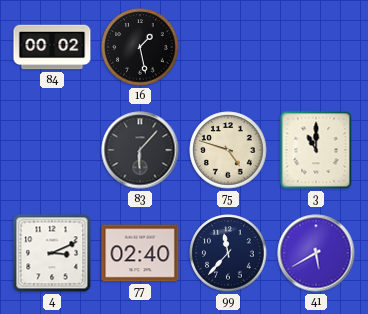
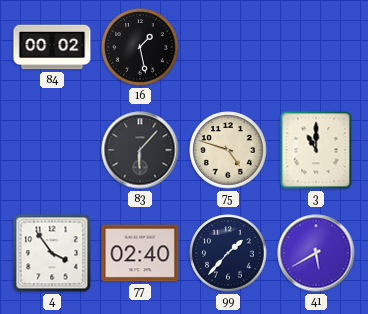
4: 3:11 -> 3:54 (52, 253)
99: 11:37 -> 1:37 (228, 253)
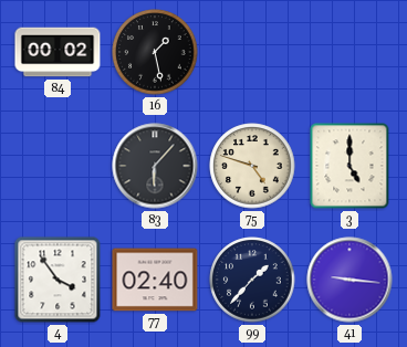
3: 11:00 -> 5:00 (349, 166)
41: 5:40 -> 9:16 (349, 280)
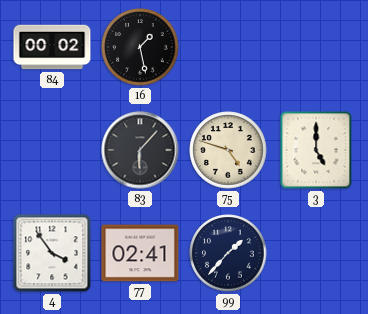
77: 02:40 -> 02:41 (140, 253)
41: 9:16 -> none (349, 280)
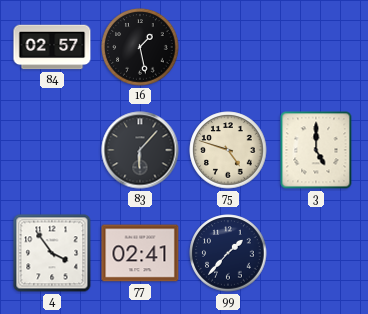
84: 00:02 -> 02:57 (52, 47)
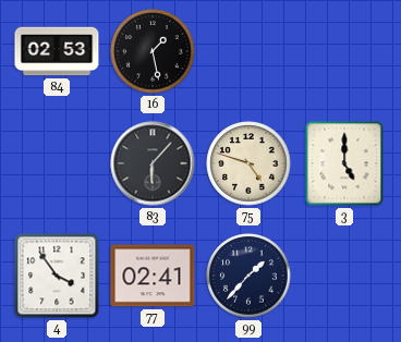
84: 02:57 -> 02:53 (57, 51)
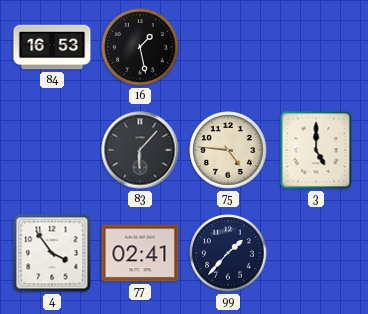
84: 02:53 -> 16:53 (52, 47)
75: 4:48 -> 4:46 (228, 150)
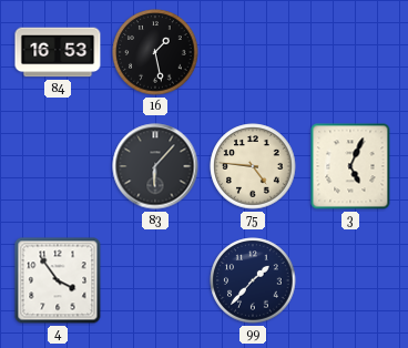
3: 5:00 -> 5:04 (350, 166)
77: 02:41 -> none (140, 253)
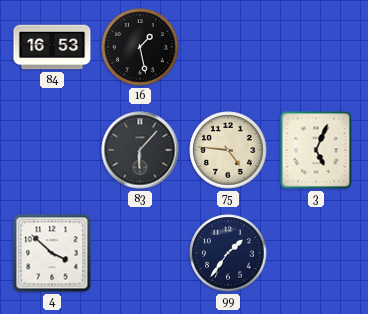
4: 3:54 -> 3:52 (52, 253)
99: 1:37 -> 1:36 (228, 253)
